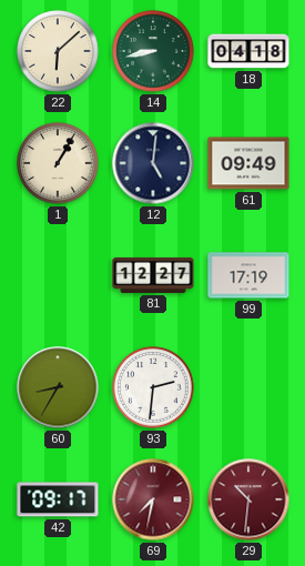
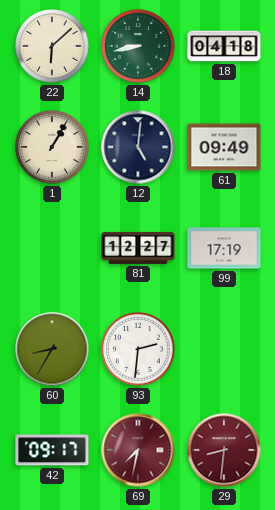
29: 10:31 -> 8:31 (224, 450)
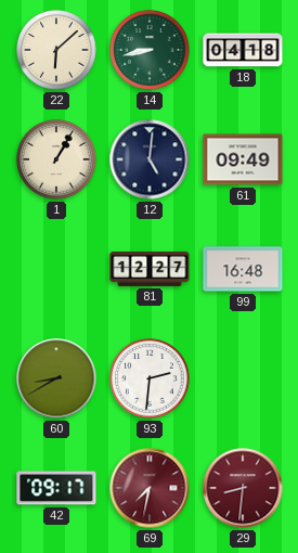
99: 17:19 -> 16:48 (243, 269)
60: 8:35 -> 8:40 (56, 378)
